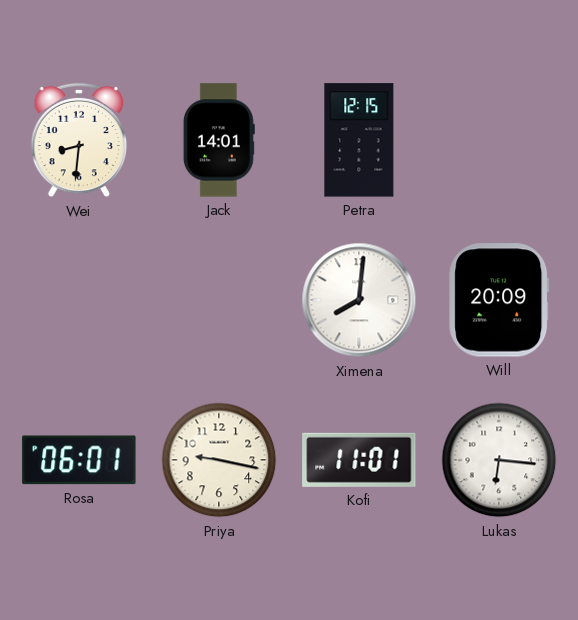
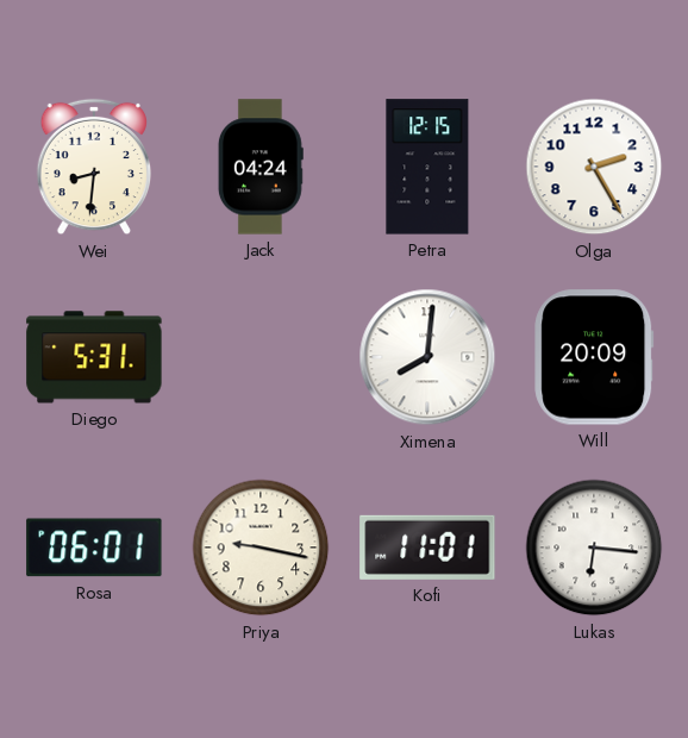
Jack: 14:01 -> 04:24 (261, 167)
Olga: none -> 2:25 (594, 167)
Diego: none -> 5:31 (94, 357)
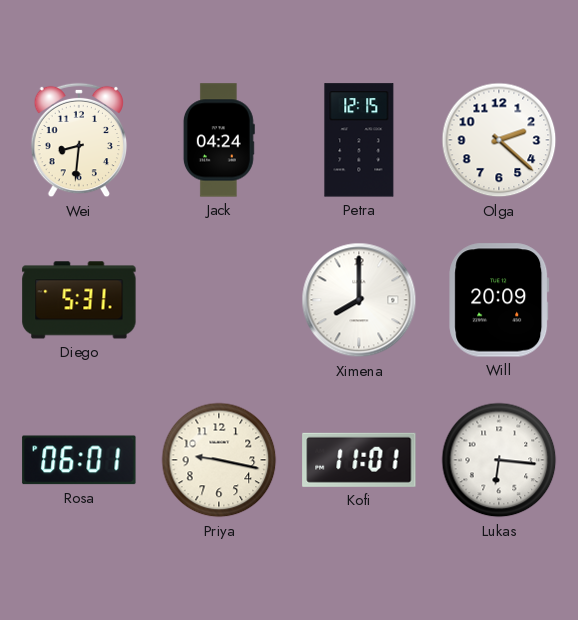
Olga: 2:25 -> 2:22 (499, 140)
Ximena: 8:01 -> 8:00 (359, 300)
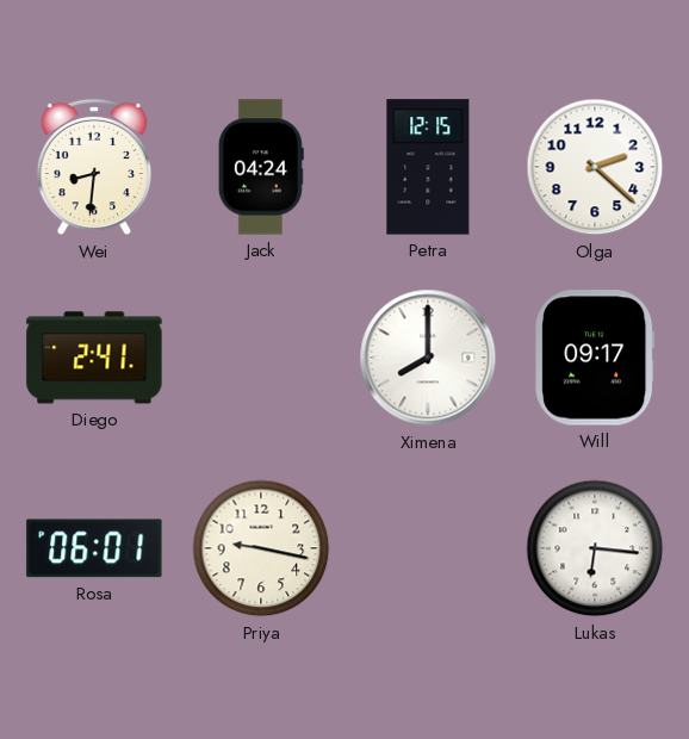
Diego: 5:31 -> 2:41 (94, 358)
Will: 20:09 -> 09:17 (595, 358)
Kofi: 11:01 -> none (359, 460)
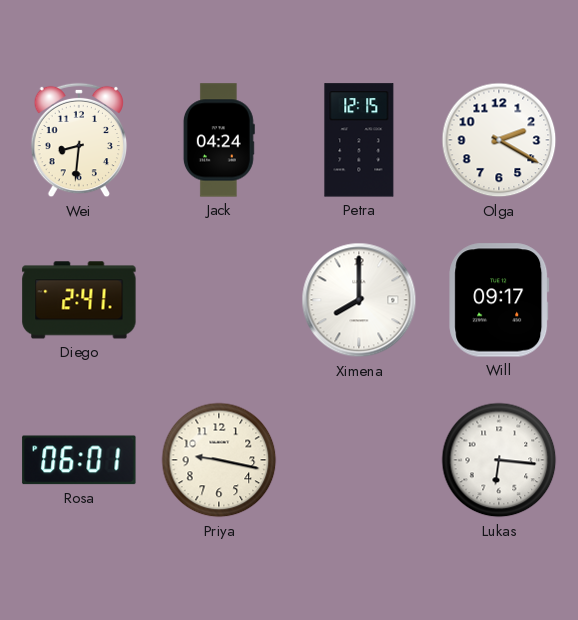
Olga: 2:22 -> 2:20 (499, 140)
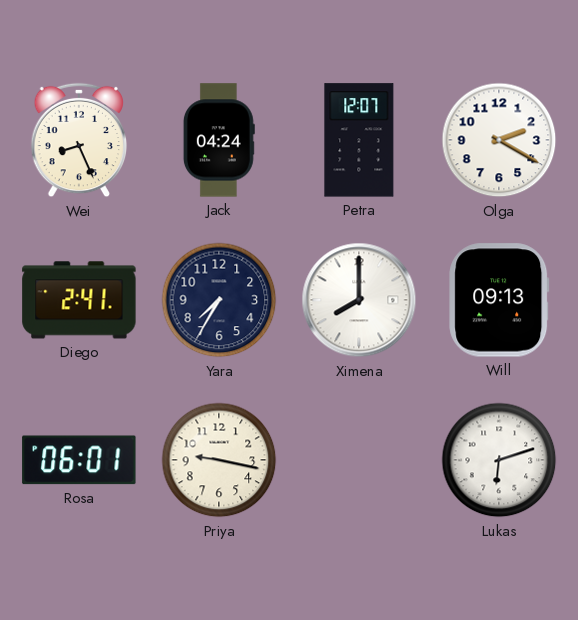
Wei: 8:31 -> 8:26 (79, 140)
Petra: 12:15 -> 12:07 (359, 140)
Yara: none -> 7:35 (219, 300)
Will: 09:17 -> 09:13 (499, 300)
Lukas: 6:16 -> 6:12 (499, 460)
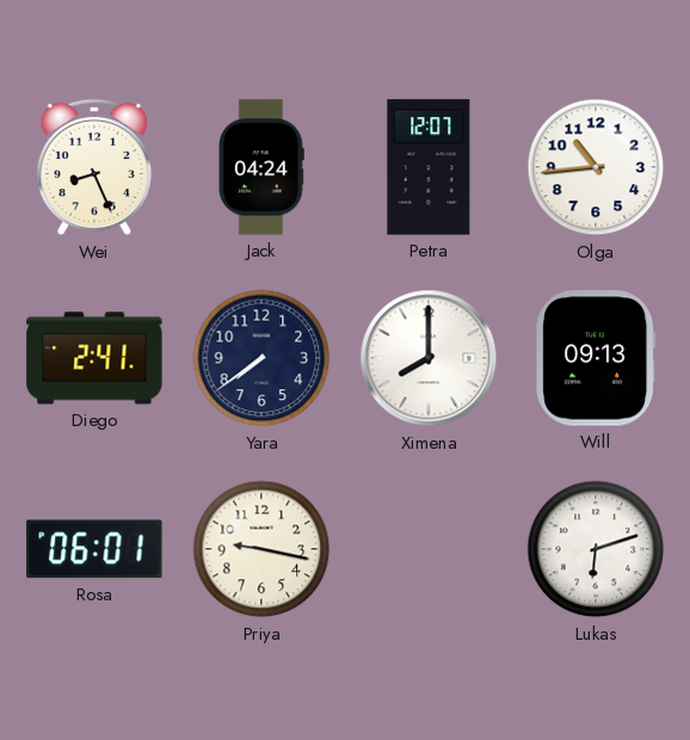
Olga: 2:20 -> 10:44 (596, 167)
Yara: 7:35 -> 7:39 (261, 358)
